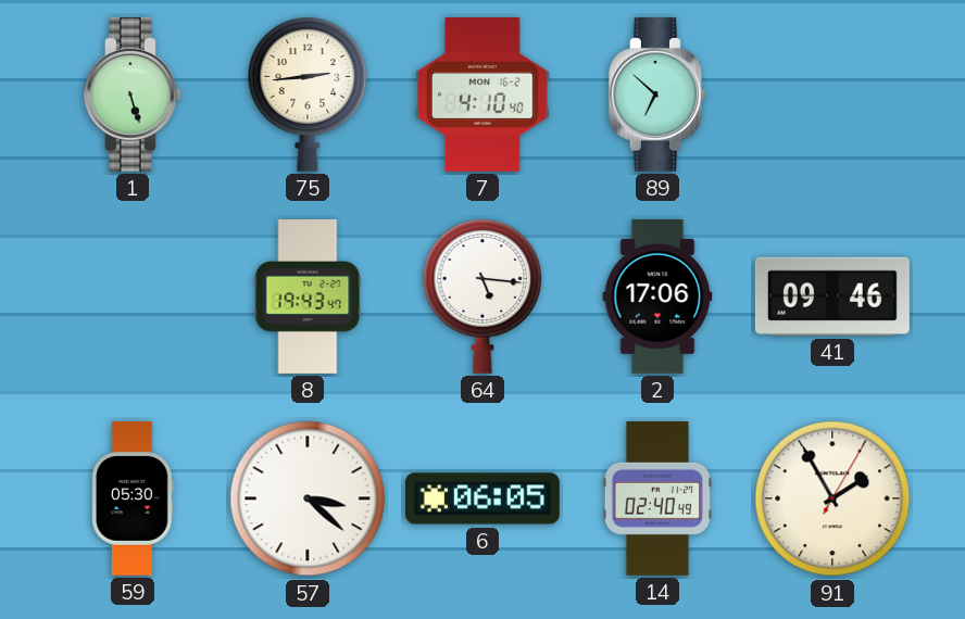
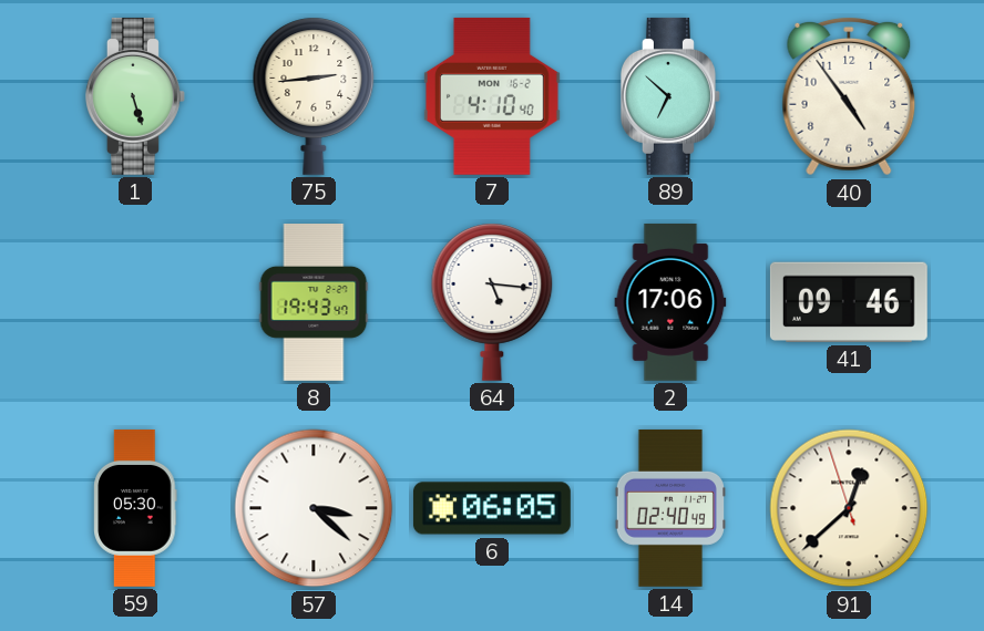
40: none -> 4:54 (849, 96)
91: 1:55 -> 12:37 (849, 508)
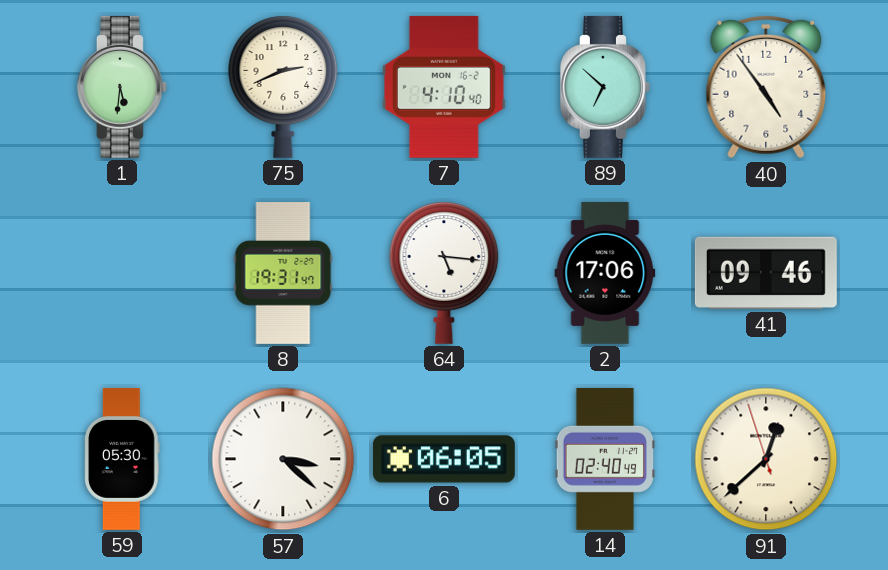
1: 5:27 -> 5:31 (122, 87)
75: 2:44 -> 2:41 (283, 87)
8: 19:43 -> 19:31 (283, 274)
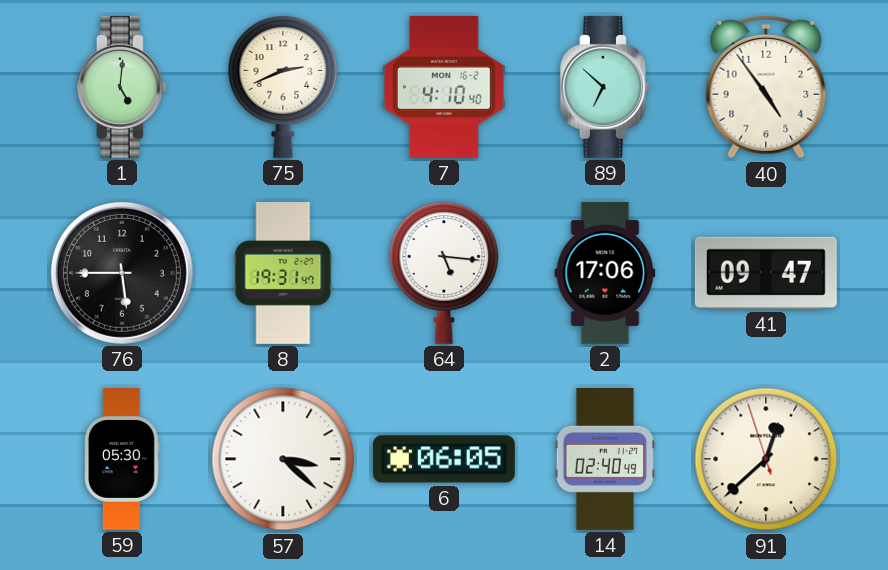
1: 5:31 -> 5:01 (122, 87)
76: none -> 5:45 (122, 273)
41: 09:46 -> 09:47 (766, 273)
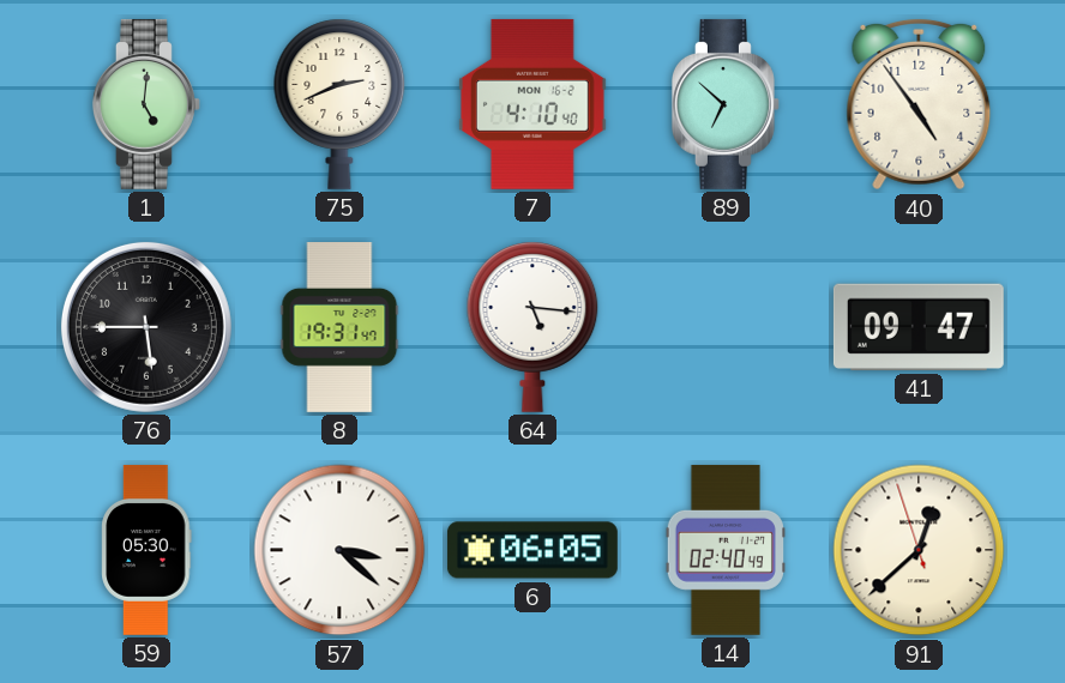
2: 17:06 -> none (605, 273)
